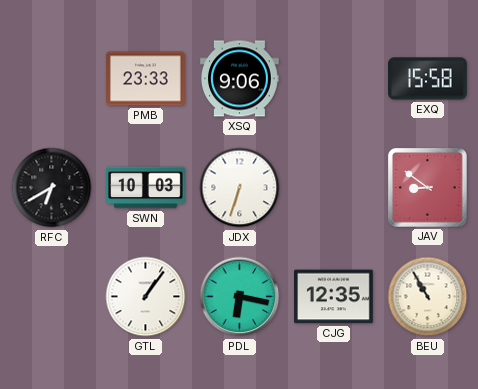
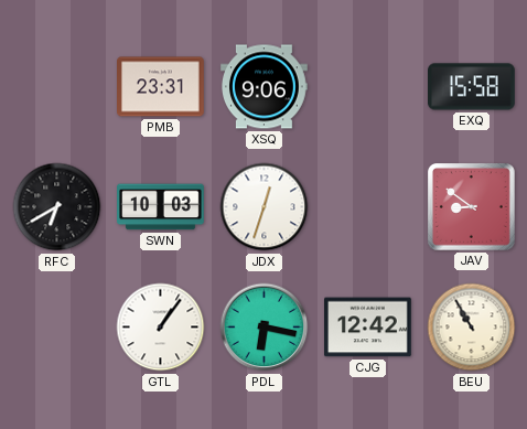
PMB: 23:33 -> 23:31 (161, 87)
JDX: 6:33 -> 12:33 (265, 207)
CJG: 12:35 -> 12:42 (368, 328)
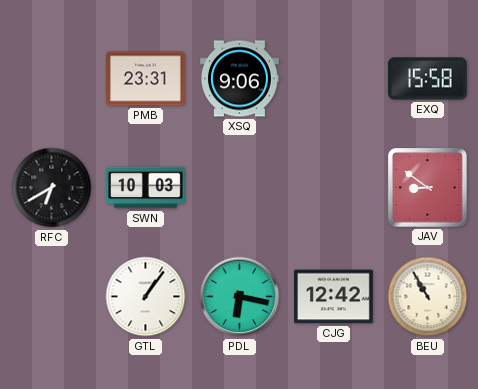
JDX: 12:33 -> none (265, 207)
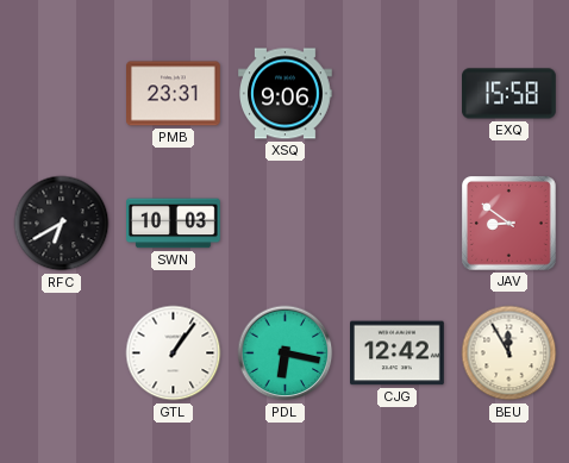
BEU: 10:55 -> 11:55 (509, 353)
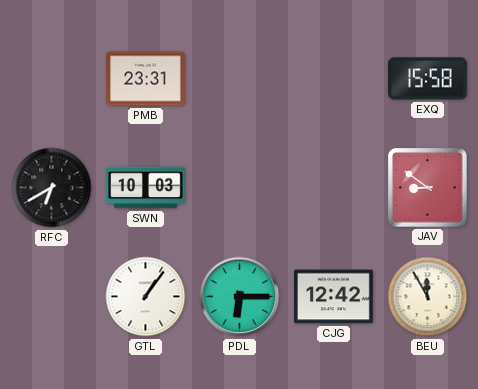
XSQ: 9:06 -> none (286, 94)
PDL: 6:17 -> 6:15 (240, 297)
